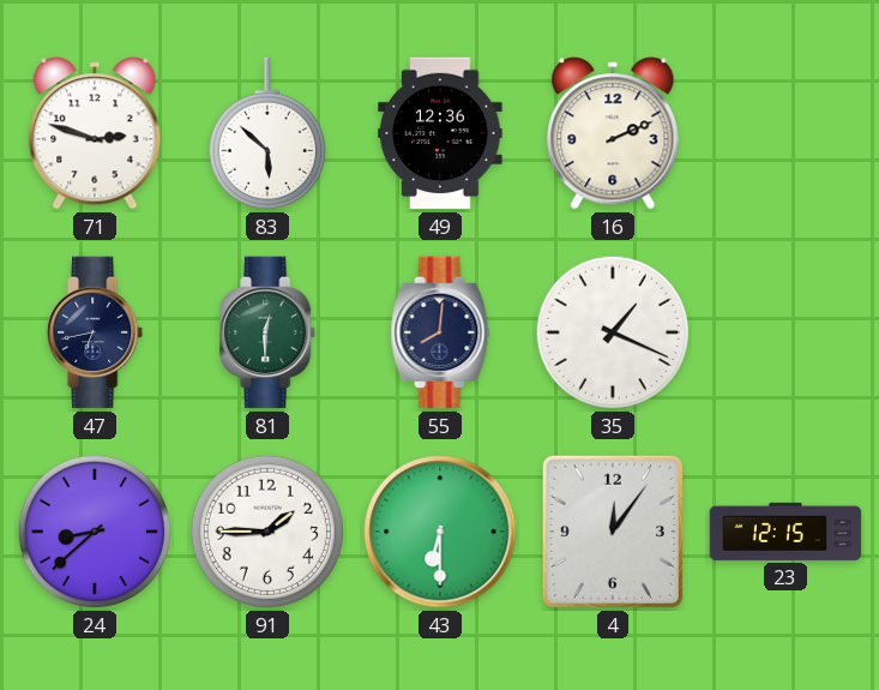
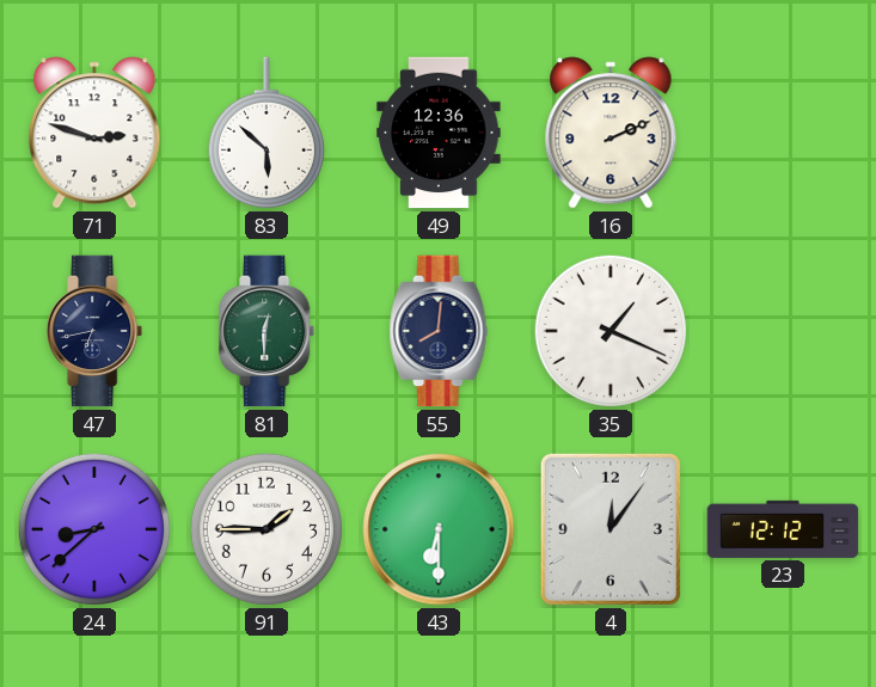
23: 12:15 -> 12:12 (783, 529)
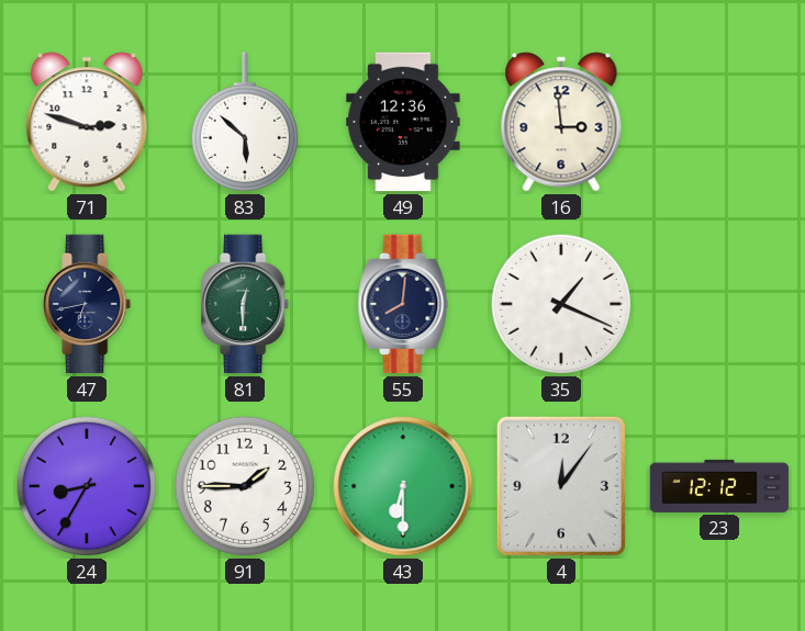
16: 2:11 -> 2:59 (561, 122)
24: 8:38 -> 8:35 (87, 486)
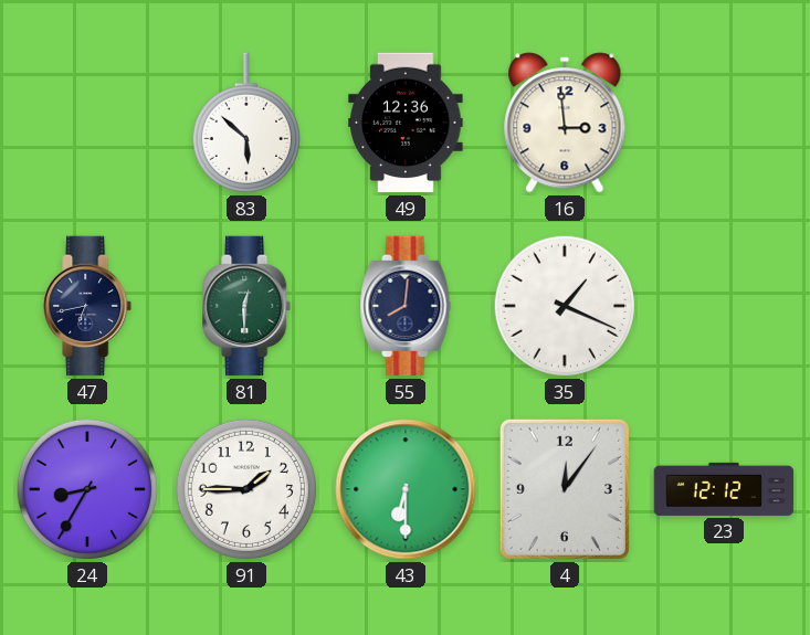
71: 2:48 -> none (87, 122)
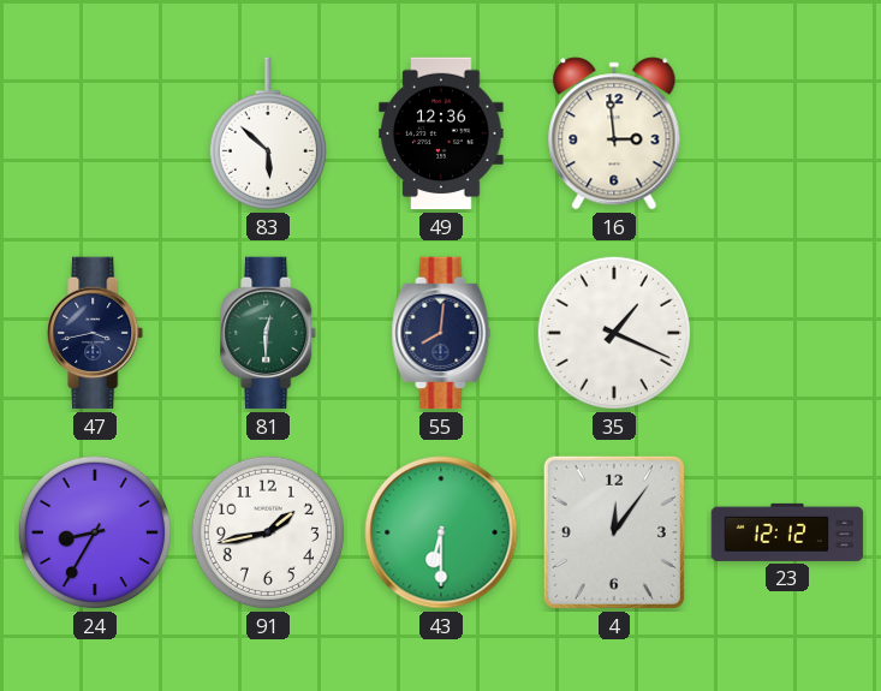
47: 6:43 -> 3:43 (96, 333)
91: 1:45 -> 1:43 (268, 532)
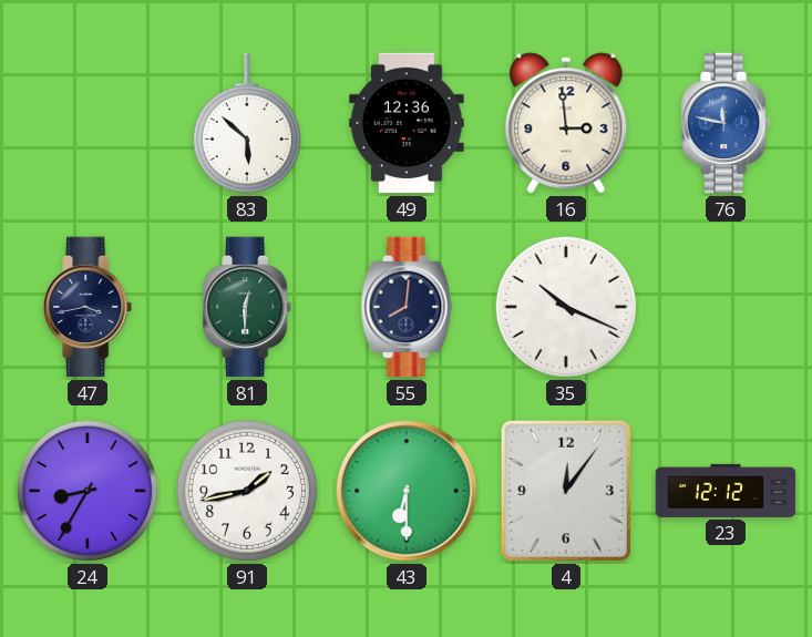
76: none -> 11:47 (727, 123)
35: 1:19 -> 10:19 (566, 307)
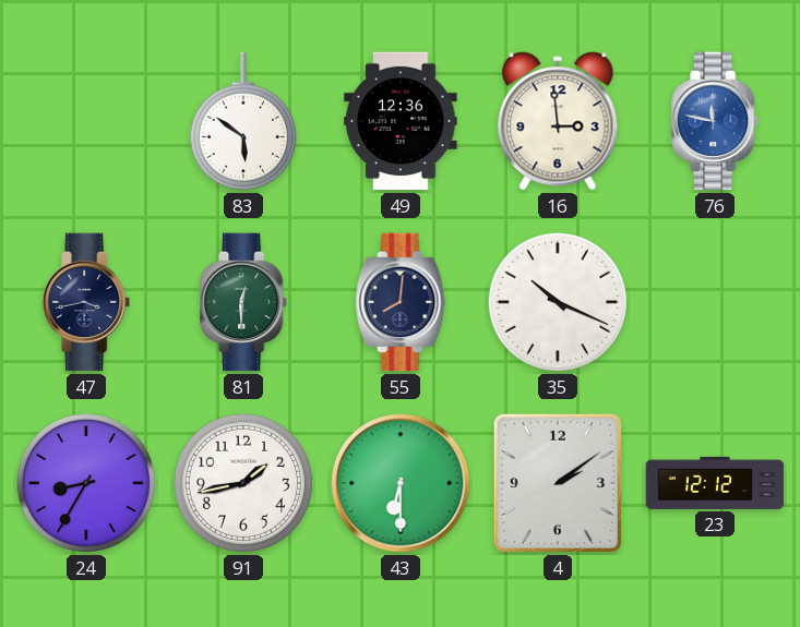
83: 5:52 -> 5:51 (243, 121)
4: 12:06 -> 2:09 (558, 483)
